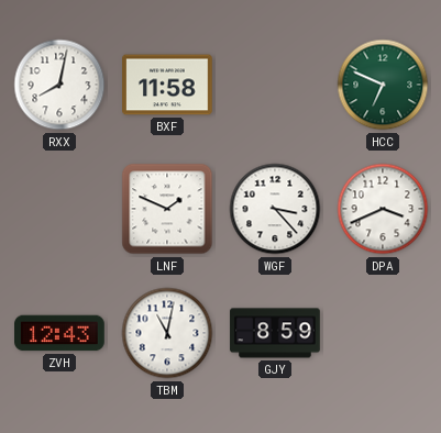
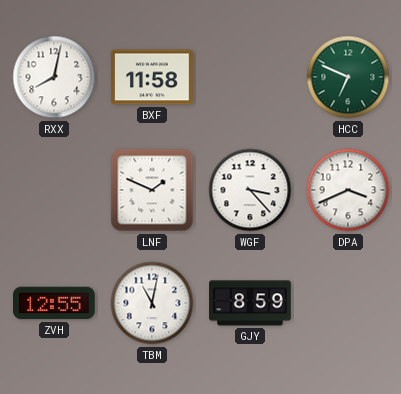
ZVH: 12:43 -> 12:55 (54, 303)
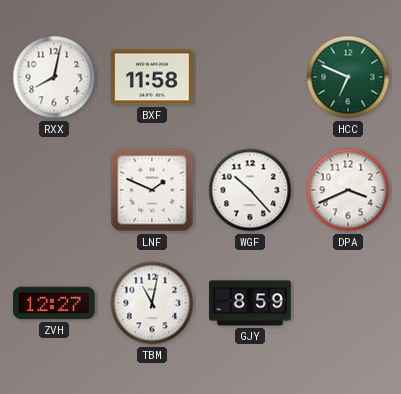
WGF: 3:23 -> 10:23 (250, 190)
ZVH: 12:55 -> 12:27 (54, 303)
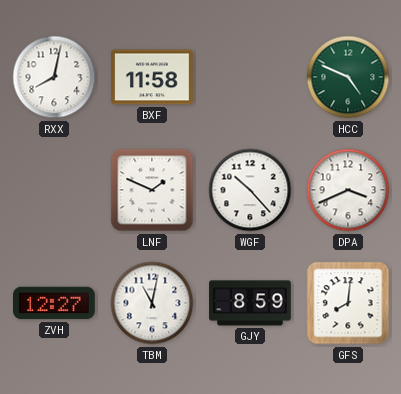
HCC: 6:49 -> 4:49 (348, 77)
GFS: none -> 8:01 (348, 303)
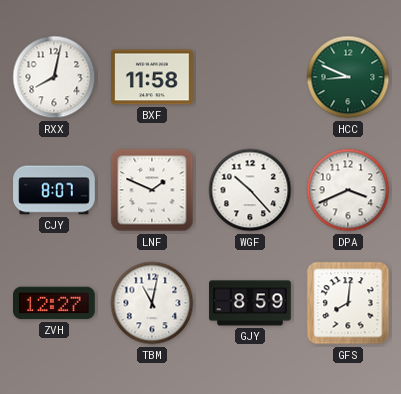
HCC: 4:49 -> 8:49 (348, 77)
CJY: none -> 8:07 (54, 190)
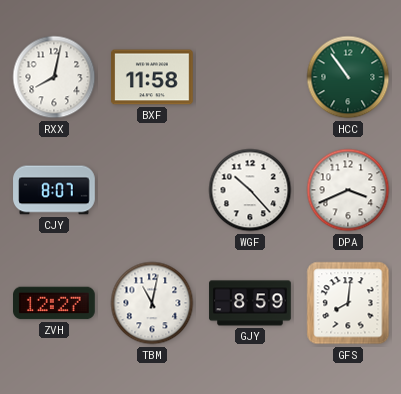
HCC: 8:49 -> 10:54 (348, 77)
LNF: 1:49 -> none (152, 190)
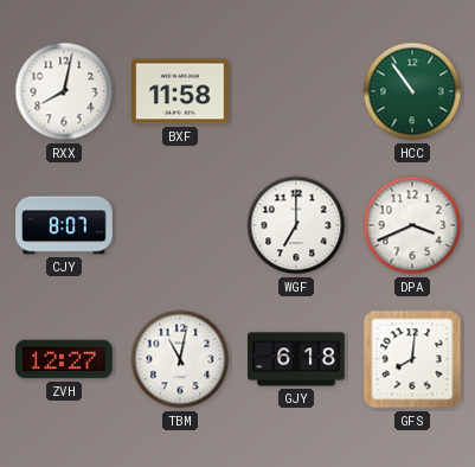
WGF: 10:23 -> 7:00 (296, 225)
GJY: 8:59 -> 6:18 (296, 359)
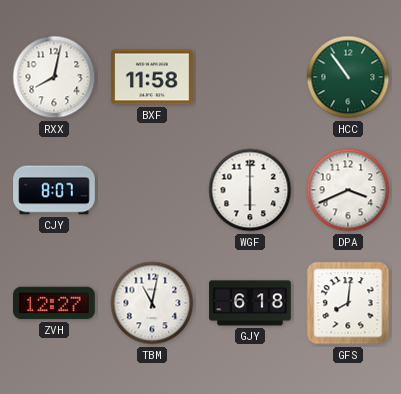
WGF: 7:00 -> 6:00 (250, 190)
